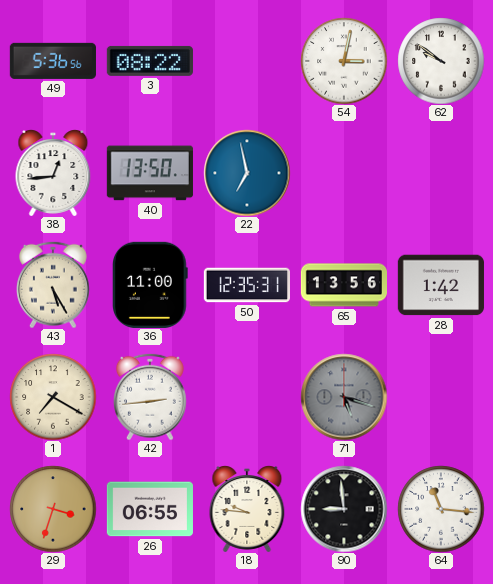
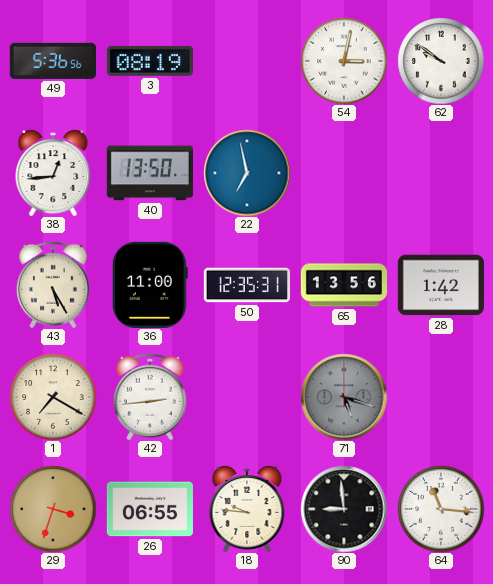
3: 08:22 -> 08:19 (150, 61)
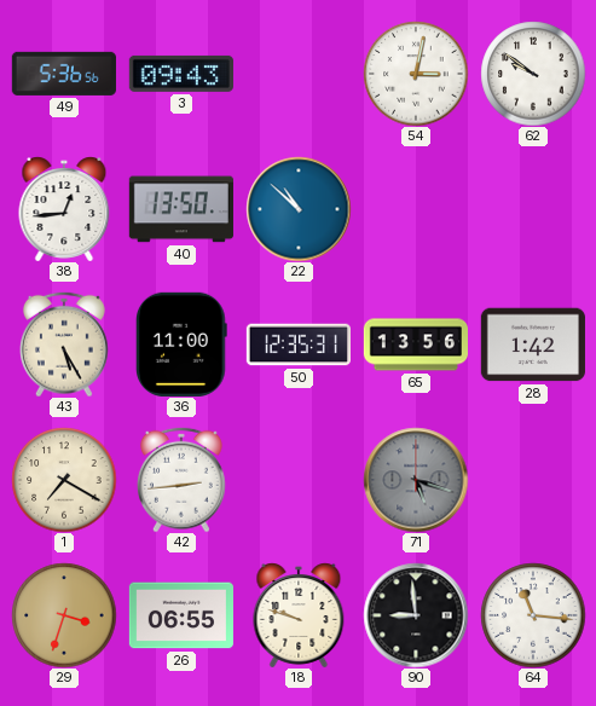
3: 08:19 -> 09:43 (181, 74)
22: 6:58 -> 10:52 (299, 209)
18: 9:46 -> 9:48 (299, 615)
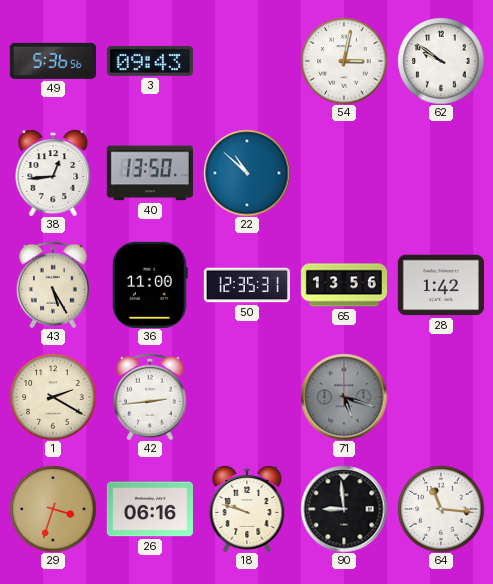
1: 7:20 -> 2:20 (53, 397)
26: 06:55 -> 06:16 (150, 509)
